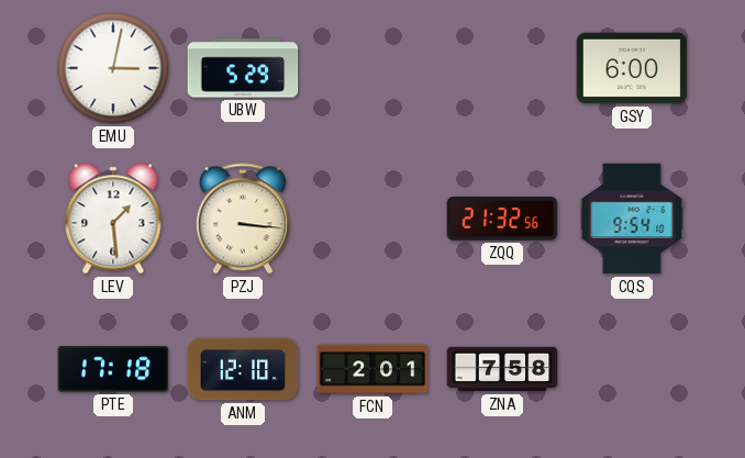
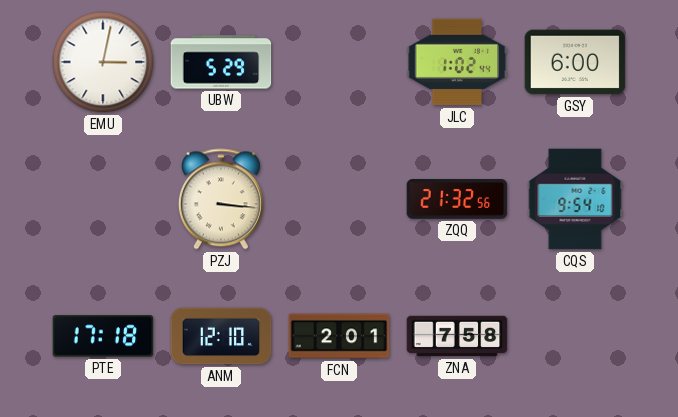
JLC: none -> 1:02 (457, 62)
LEV: 1:29 -> none (113, 219)
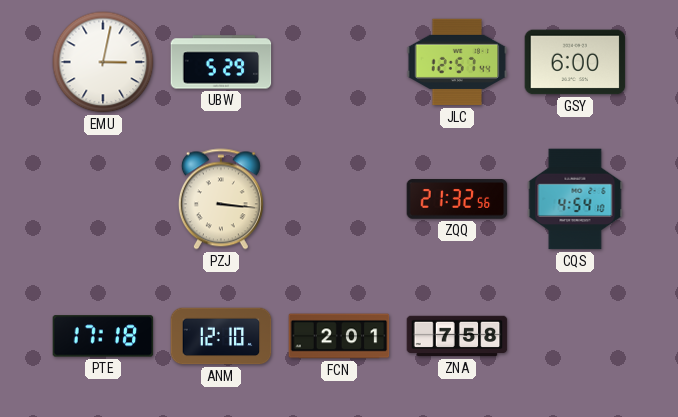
JLC: 1:02 -> 12:57 (457, 62)
CQS: 9:54 -> 4:54 (575, 199)
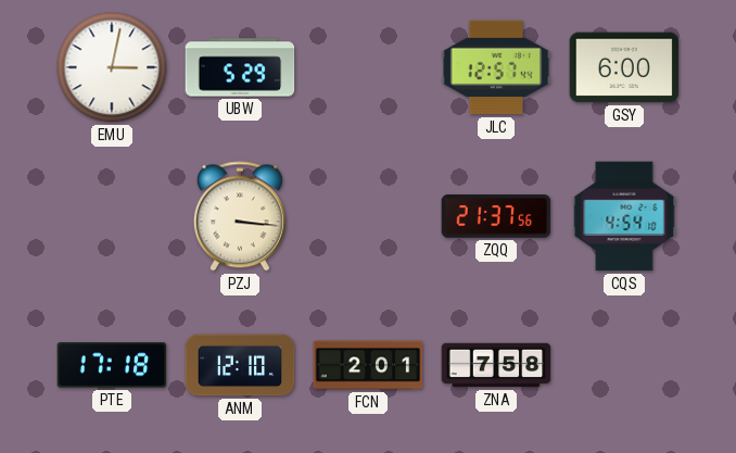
ZQQ: 21:32 -> 21:37 (496, 216)
